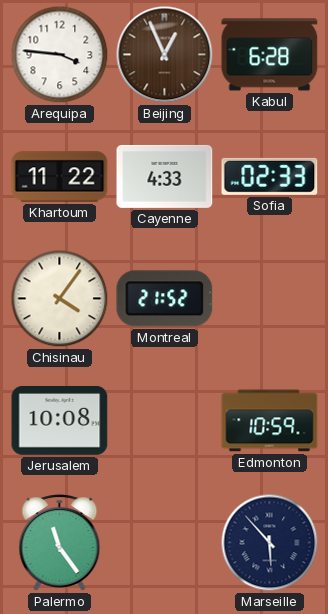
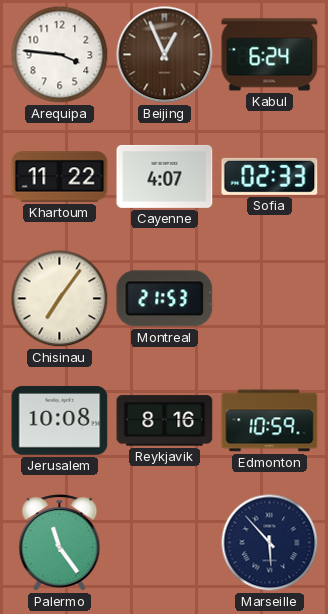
Kabul: 6:28 -> 6:24 (270, 55)
Cayenne: 4:33 -> 4:07 (165, 176)
Chisinau: 4:06 -> 7:06 (60, 299)
Montreal: 21:52 -> 21:53 (165, 299)
Reykjavik: none -> 8:16 (165, 421)
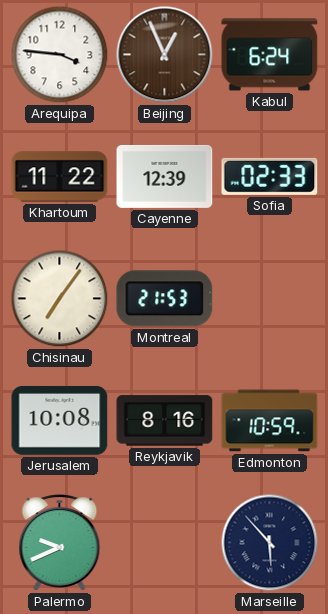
Cayenne: 4:07 -> 12:39 (165, 176)
Palermo: 11:24 -> 9:41 (60, 543)
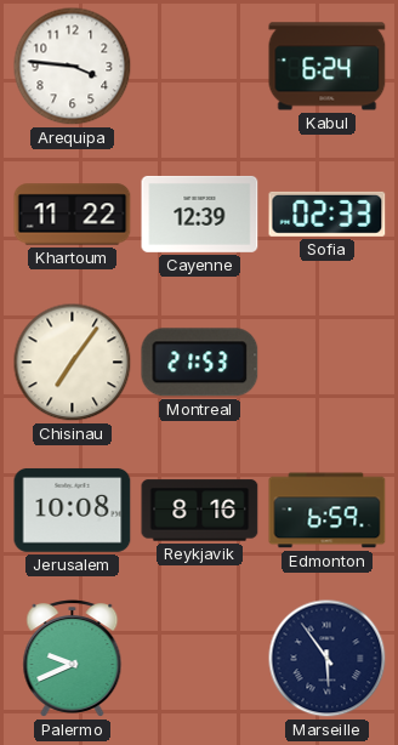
Beijing: 12:56 -> none (165, 55)
Edmonton: 10:59 -> 6:59 (328, 511)
Marseille: 5:53 -> 5:54 (328, 659)
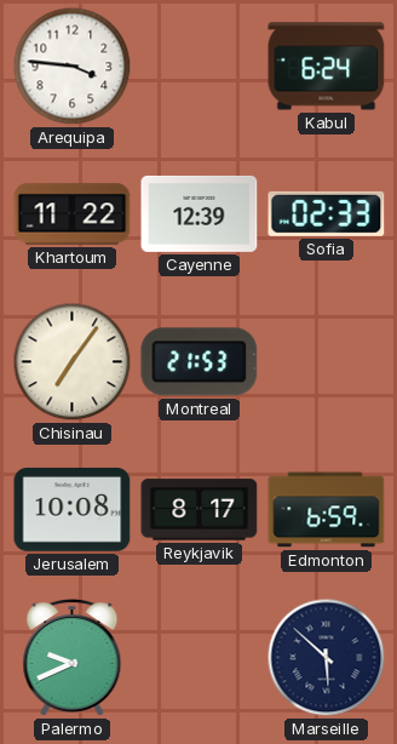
Reykjavik: 8:16 -> 8:17 (200, 510)
Marseille: 5:54 -> 5:52 (327, 658)
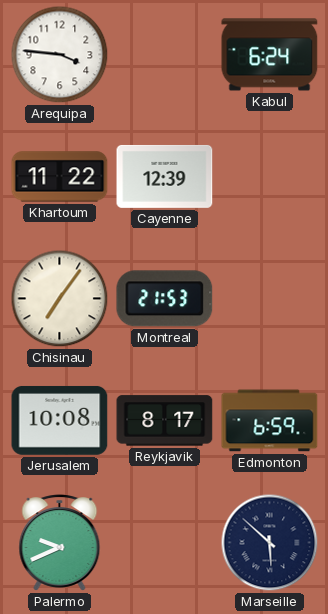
Sofia: 02:33 -> none (327, 213)
